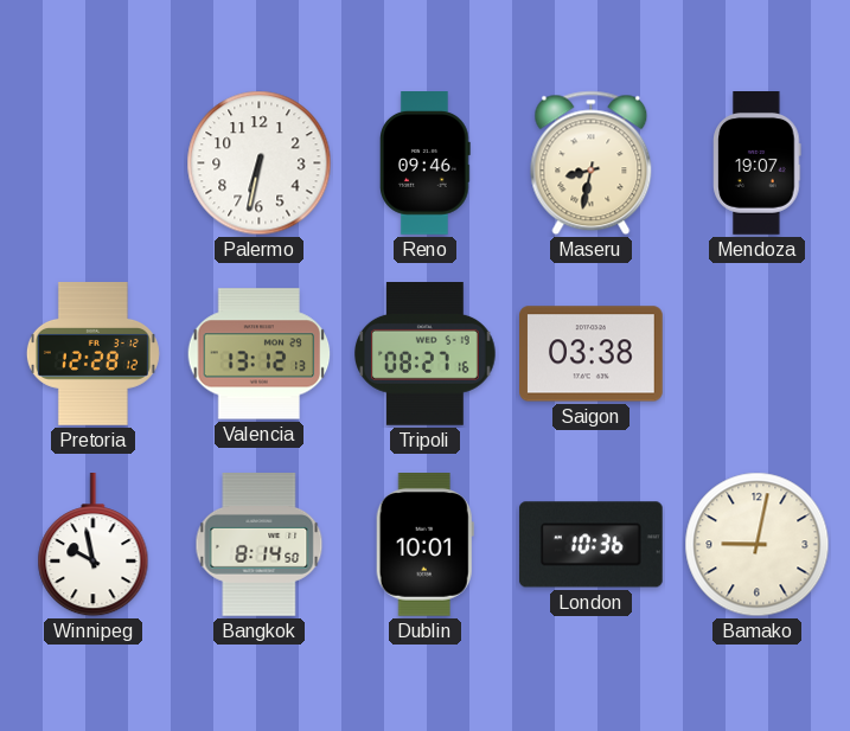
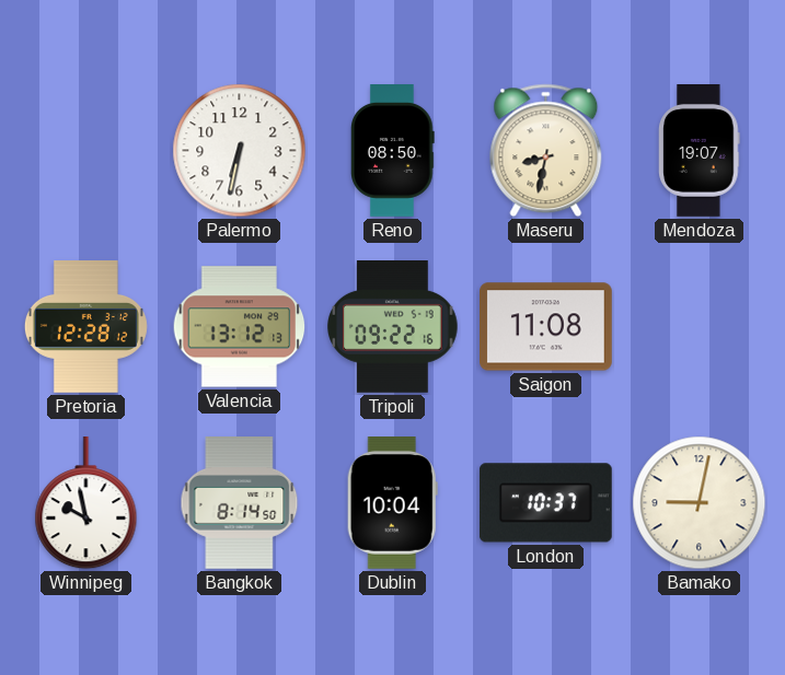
Reno: 09:46 -> 08:50 (393, 151)
Tripoli: 08:27 -> 09:22 (393, 327)
Saigon: 03:38 -> 11:08 (546, 327)
Dublin: 10:01 -> 10:04 (392, 503)
London: 10:36 -> 10:37 (545, 503)
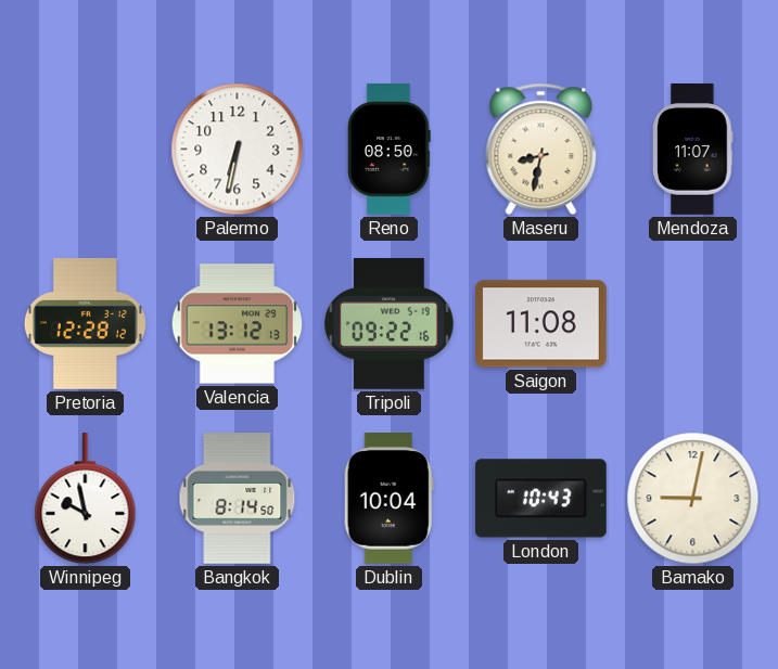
Mendoza: 19:07 -> 11:07 (693, 150)
London: 10:37 -> 10:43 (540, 499)
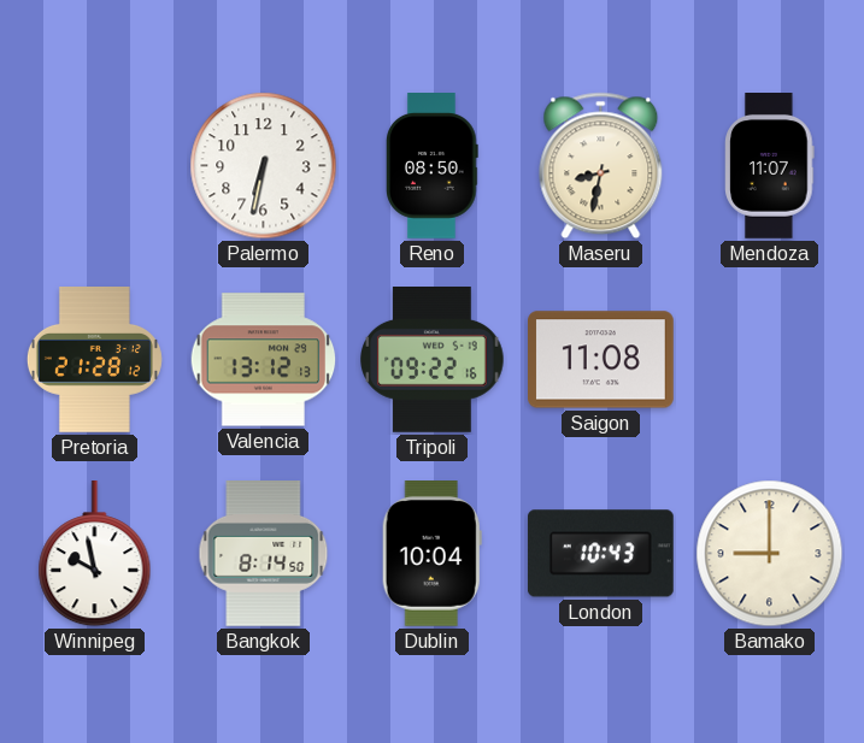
Pretoria: 12:28 -> 21:28 (94, 360)
Bamako: 9:02 -> 9:00 (770, 554)
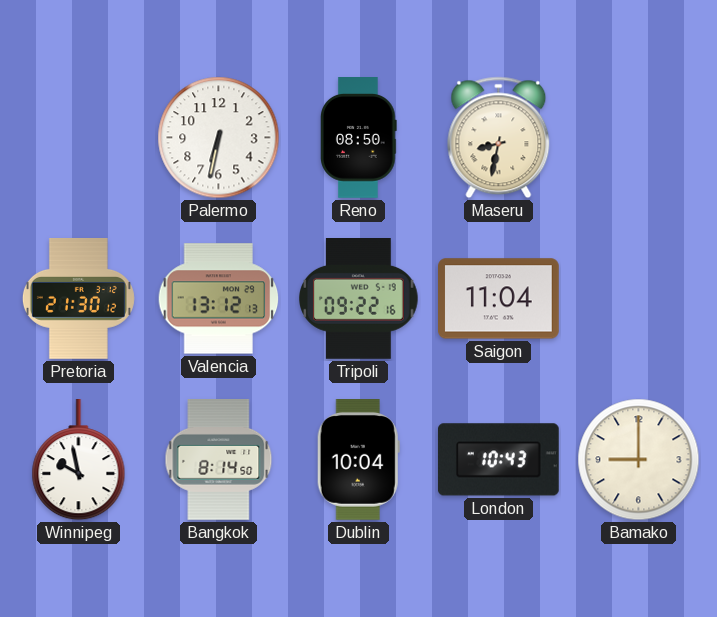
Mendoza: 11:07 -> none (770, 166)
Pretoria: 21:28 -> 21:30 (78, 299)
Saigon: 11:08 -> 11:04 (499, 299)
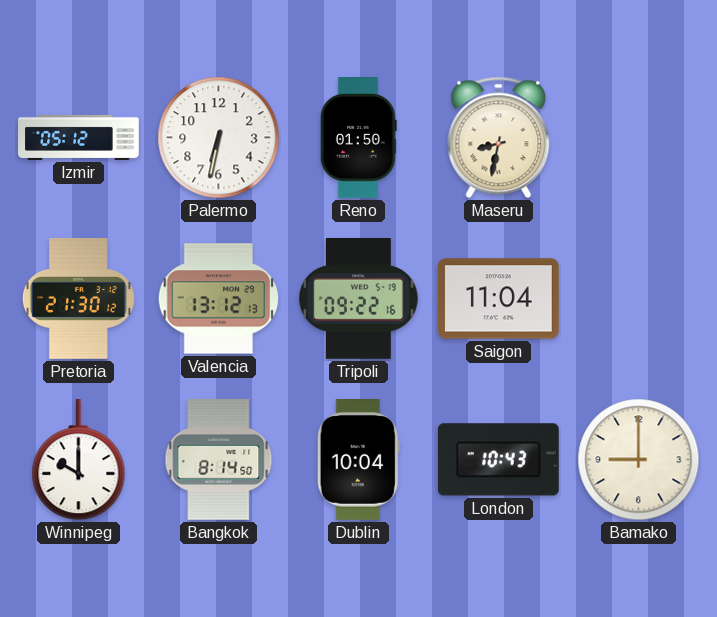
Izmir: none -> 05:12 (79, 137)
Reno: 08:50 -> 01:50 (359, 138)
Winnipeg: 9:58 -> 10:00 (79, 461)
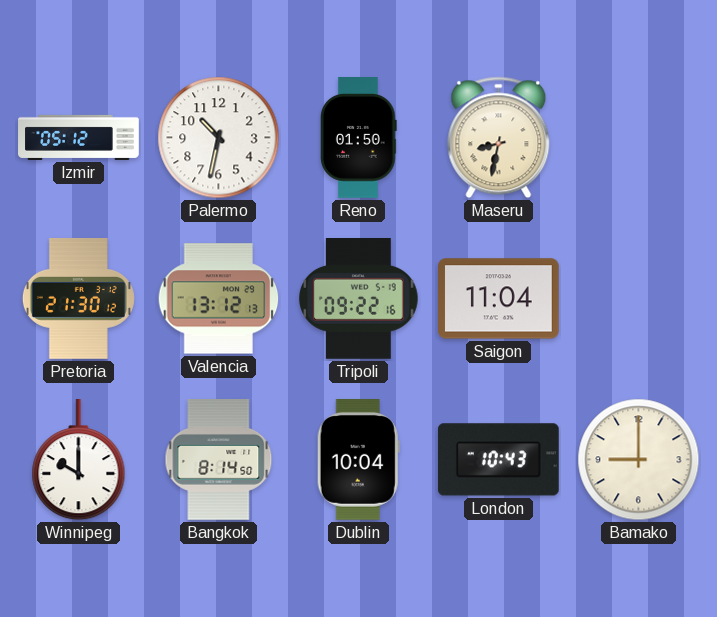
Palermo: 6:32 -> 10:32 (219, 138)
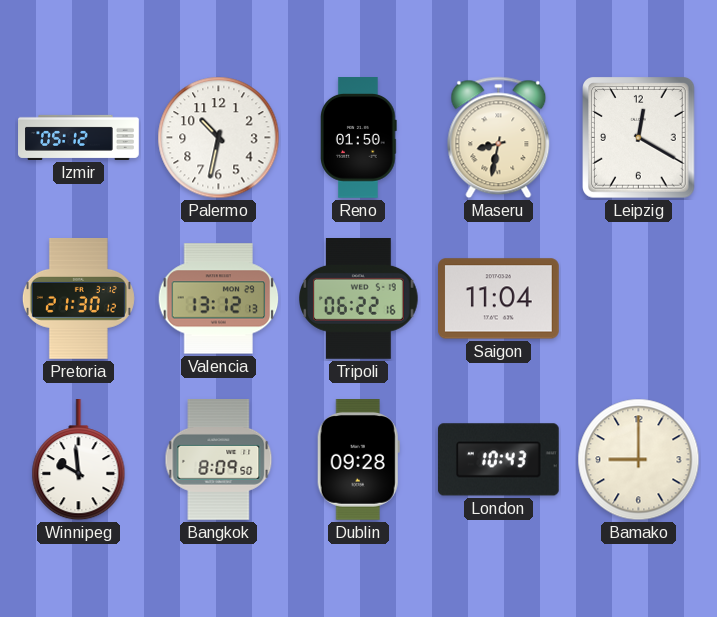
Leipzig: none -> 12:20 (639, 138)
Tripoli: 09:22 -> 06:22 (359, 299)
Winnipeg: 10:00 -> 9:59 (79, 461)
Bangkok: 8:14 -> 8:09 (219, 460)
Dublin: 10:04 -> 09:28 (358, 460)
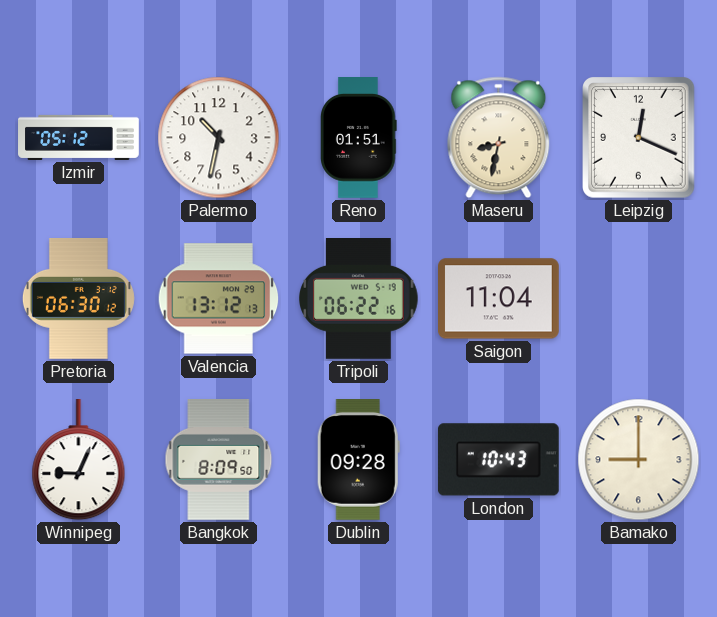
Reno: 01:50 -> 01:51 (359, 138)
Leipzig: 12:20 -> 12:19 (639, 138)
Pretoria: 21:30 -> 06:30 (78, 299)
Winnipeg: 9:59 -> 9:04 (79, 461)
